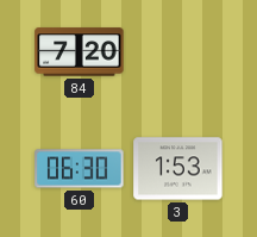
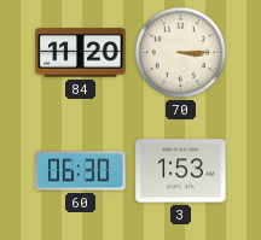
84: 7:20 -> 11:20 (81, 53)
70: none -> 3:15 (181, 53)
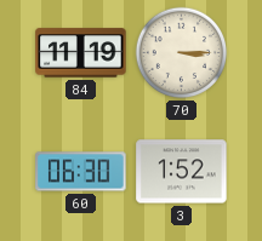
84: 11:20 -> 11:19 (81, 53)
3: 1:53 -> 1:52 (182, 172)
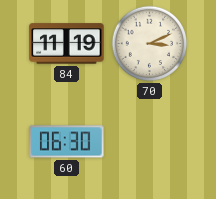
70: 3:15 -> 3:11 (150, 44)
3: 1:52 -> none (182, 172)
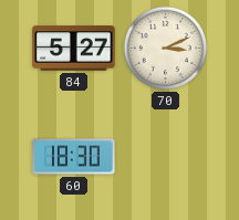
84: 11:19 -> 5:27 (74, 49)
60: 06:30 -> 18:30 (74, 157)
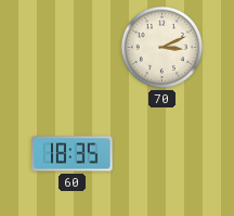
84: 5:27 -> none (74, 49)
60: 18:30 -> 18:35 (73, 154)
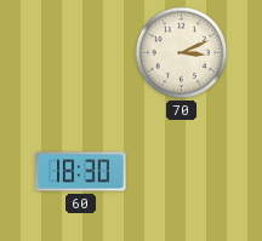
60: 18:35 -> 18:30 (81, 172)
